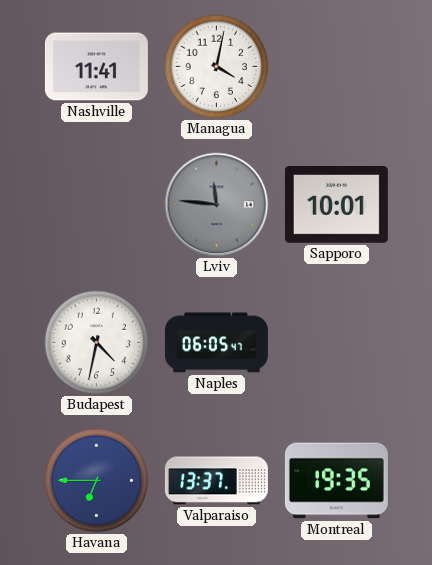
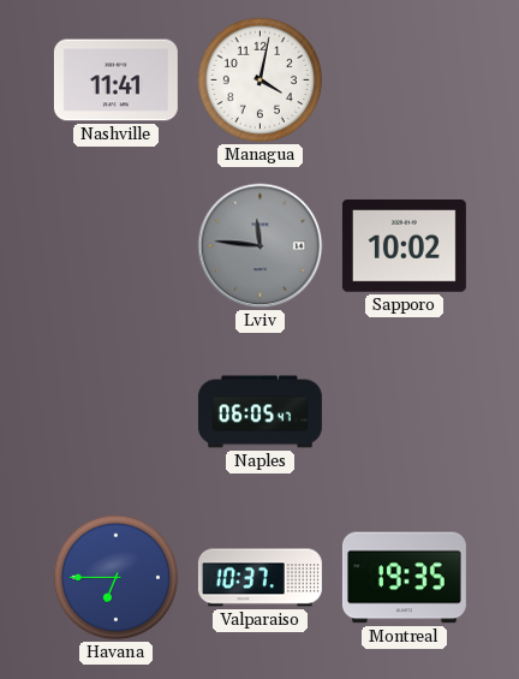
Sapporo: 10:01 -> 10:02 (404, 246)
Budapest: 4:32 -> none (97, 343)
Valparaiso: 13:37 -> 10:37 (259, 578)
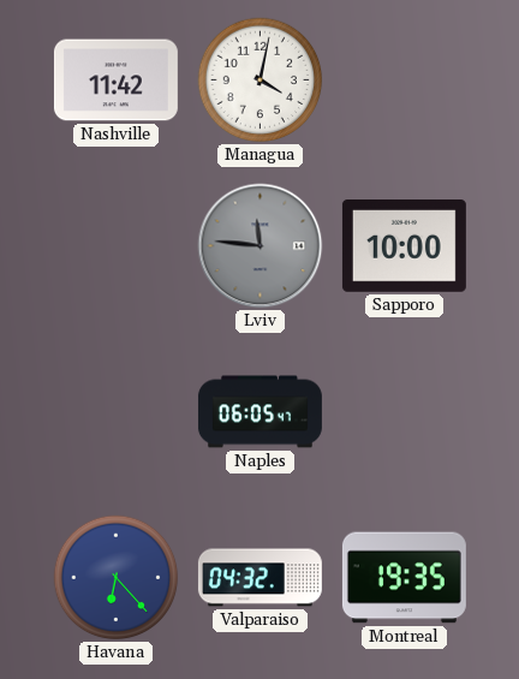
Nashville: 11:41 -> 11:42 (115, 81)
Sapporo: 10:02 -> 10:00 (404, 246)
Havana: 6:45 -> 6:23 (117, 578)
Valparaiso: 10:37 -> 04:32 (259, 578)
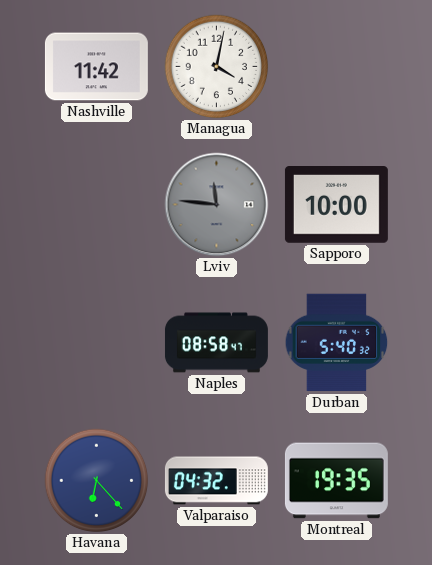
Naples: 06:05 -> 08:58 (216, 343)
Durban: none -> 5:40 (337, 343)
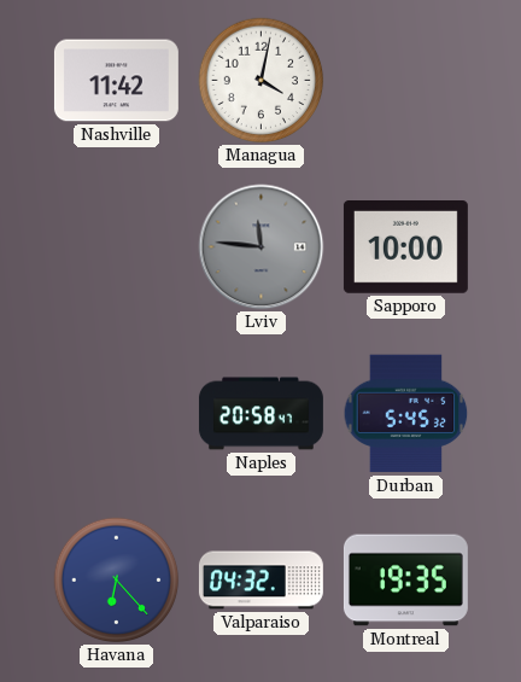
Naples: 08:58 -> 20:58 (260, 414)
Durban: 5:40 -> 5:45 (406, 414)
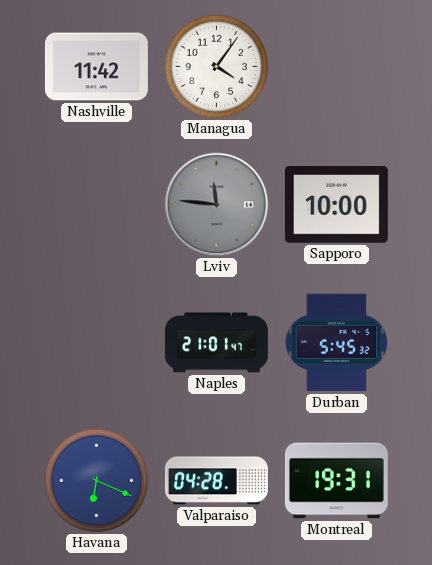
Managua: 4:02 -> 4:06 (217, 67)
Naples: 20:58 -> 21:01 (216, 343)
Havana: 6:23 -> 6:19 (97, 481)
Valparaiso: 04:32 -> 04:28 (216, 481)
Montreal: 19:35 -> 19:31 (336, 481)
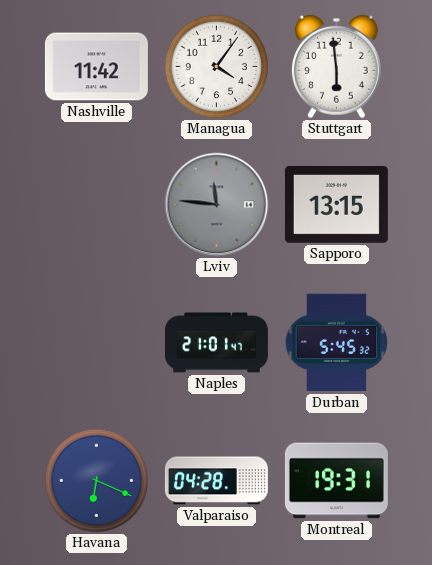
Stuttgart: none -> 5:59 (336, 67)
Sapporo: 10:00 -> 13:15 (336, 205)
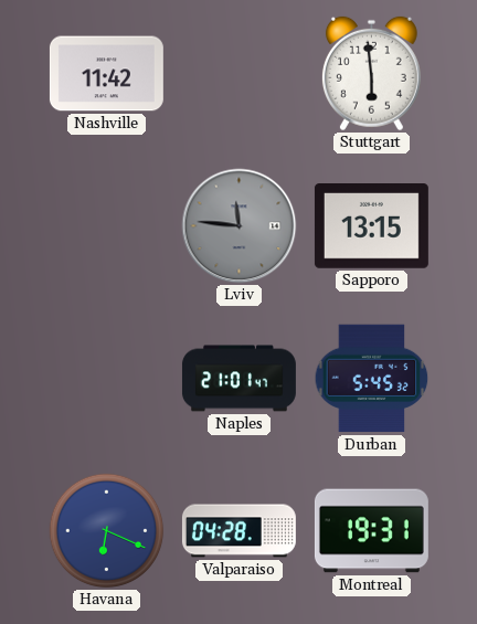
Managua: 4:06 -> none (217, 67)
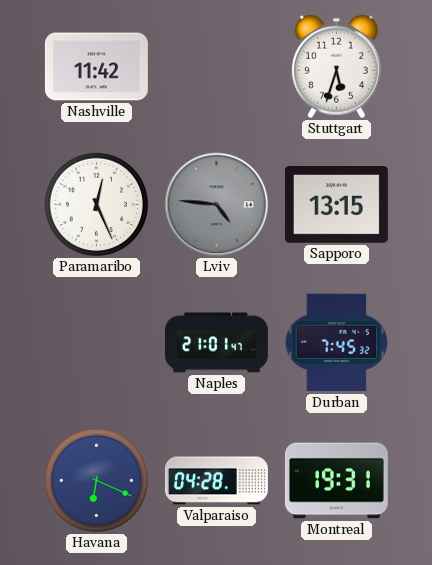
Stuttgart: 5:59 -> 5:33 (336, 67)
Paramaribo: none -> 12:26 (97, 205)
Lviv: 11:46 -> 4:46 (217, 205)
Durban: 5:45 -> 7:45 (337, 343)
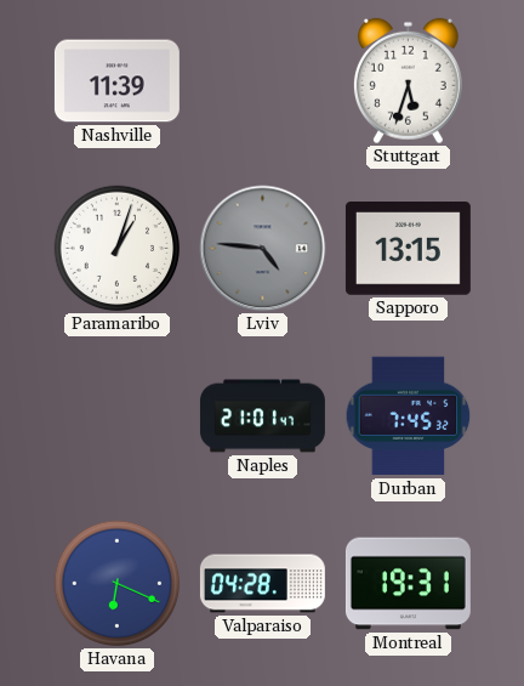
Nashville: 11:42 -> 11:39 (116, 81)
Paramaribo: 12:26 -> 1:03 (118, 249)
